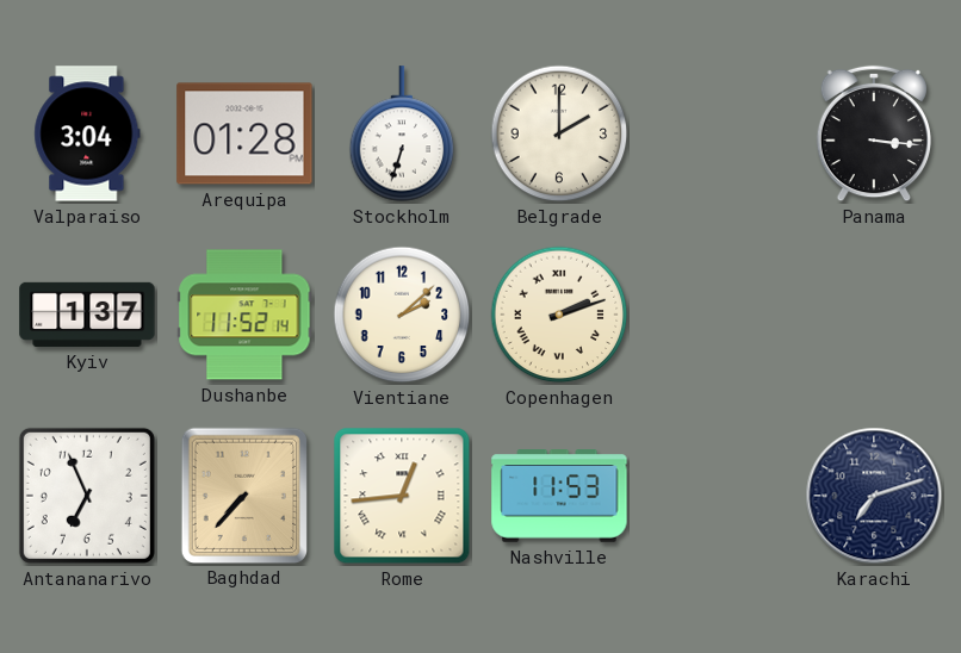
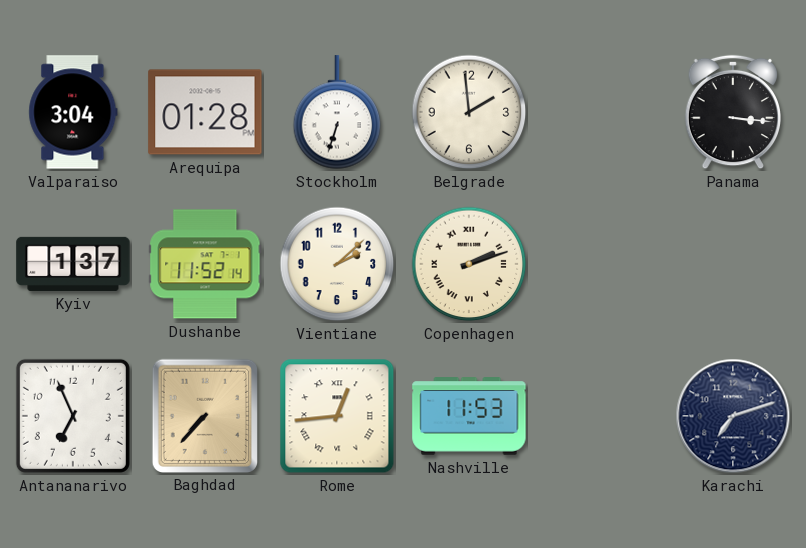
Belgrade: 2:00 -> 1:59 (469, 112)
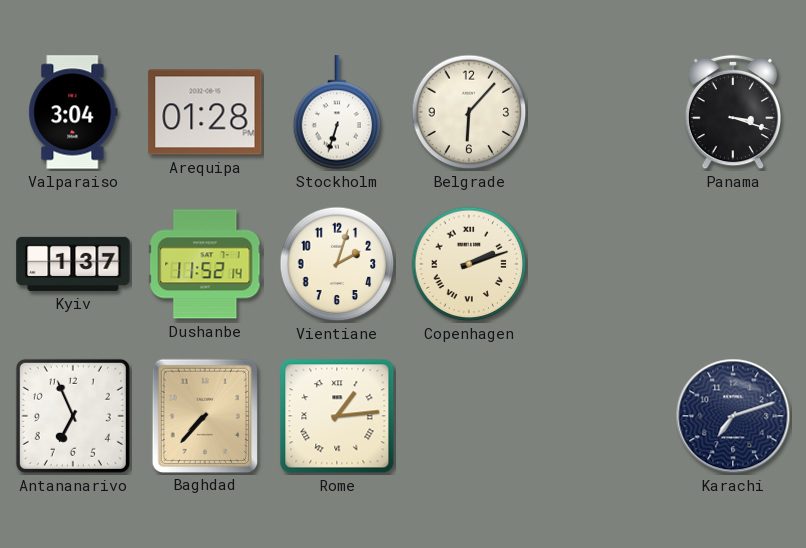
Belgrade: 1:59 -> 6:07 (469, 112)
Panama: 3:16 -> 3:18 (733, 112)
Vientiane: 2:08 -> 2:03 (337, 264)
Rome: 12:44 -> 1:14 (337, 416)
Nashville: 11:53 -> none (469, 416)
